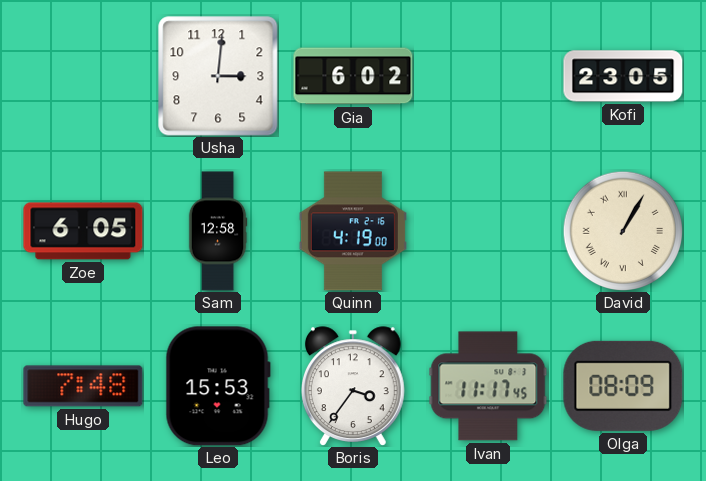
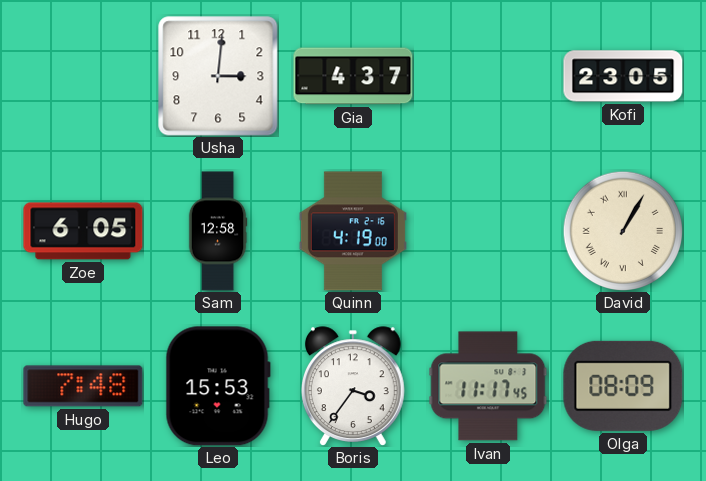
Gia: 6:02 -> 4:37 (353, 76)
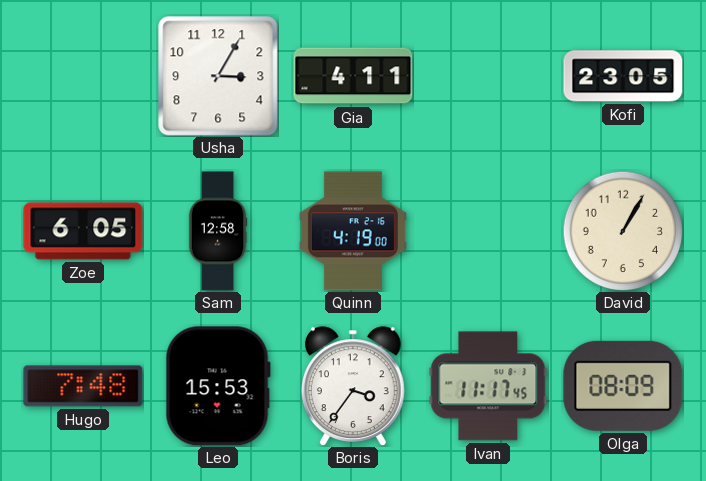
Usha: 3:01 -> 3:05 (218, 76)
Gia: 4:37 -> 4:11 (353, 76)
David numerals: Roman -> Arabic (622, 230)
